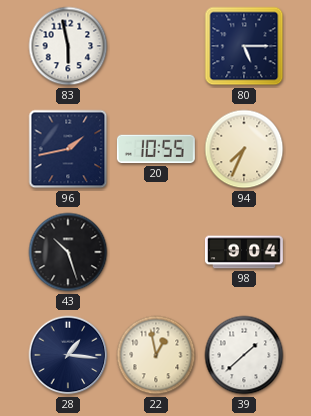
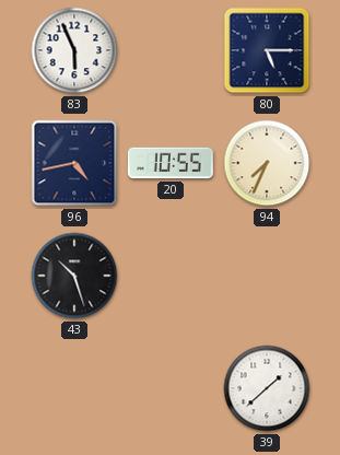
83: 5:58 -> 5:56 (74, 50)
96: 1:43 -> 4:43 (74, 163)
98: 9:04 -> none (244, 252)
28: 1:16 -> none (68, 355)
22: 12:58 -> none (156, 355)
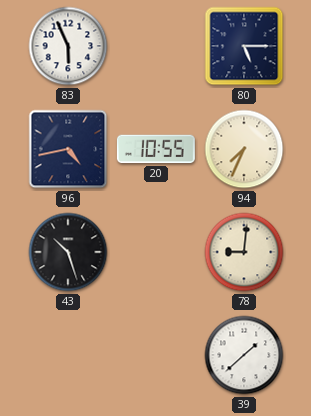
78: none -> 9:01 (244, 252)
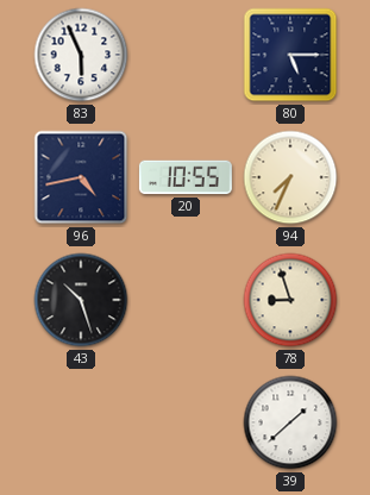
78: 9:01 -> 8:57 (290, 300)
